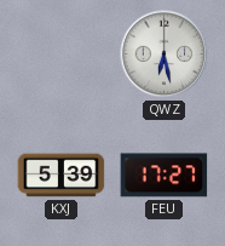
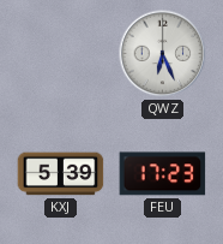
QWZ: 6:28 -> 6:26 (163, 54)
FEU: 17:27 -> 17:23 (163, 174)
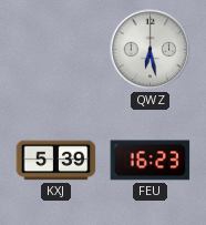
QWZ: 6:26 -> 6:28 (151, 50)
FEU: 17:23 -> 16:23 (151, 161)
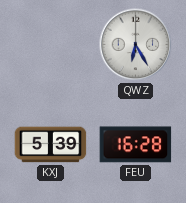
QWZ: 6:28 -> 6:25 (136, 45)
FEU: 16:23 -> 16:28 (136, 145)
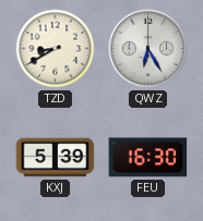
TZD: none -> 8:40 (56, 49)
FEU: 16:28 -> 16:30 (148, 158)
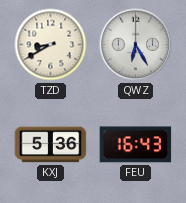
KXJ: 5:39 -> 5:36 (51, 145)
FEU: 16:30 -> 16:43 (136, 145)
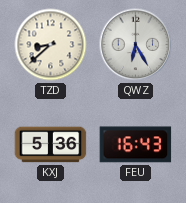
TZD: 8:40 -> 8:38 (51, 45)
